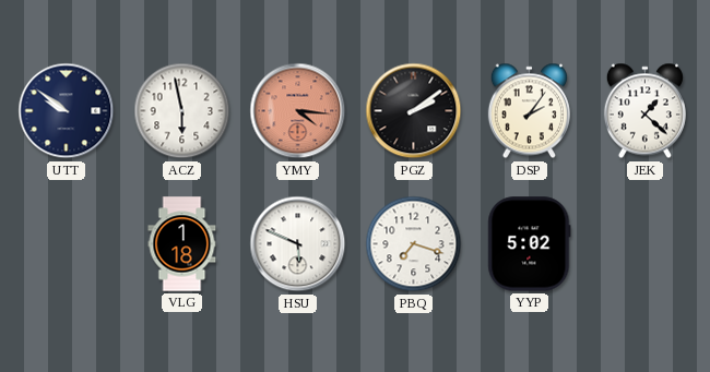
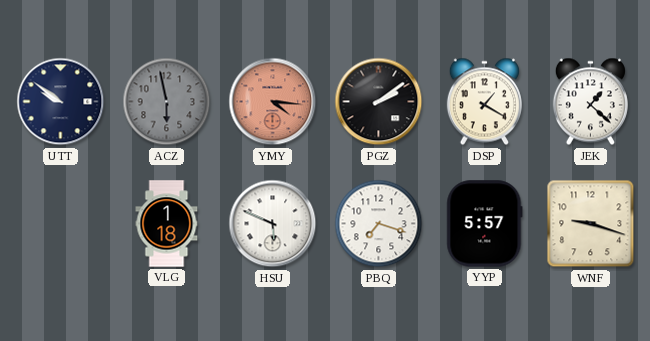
ACZ dial: white -> grey (167, 102)
DSP: 2:06 -> 1:20 (484, 102)
YYP: 5:02 -> 5:57 (485, 224)
WNF: none -> 9:18 (591, 224)
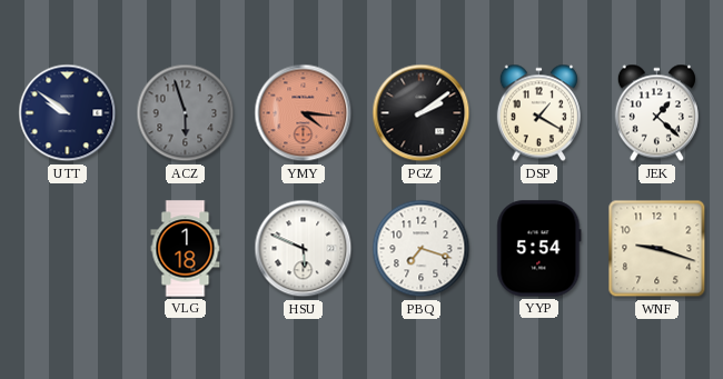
ACZ: 5:58 -> 5:57 (186, 113)
YYP: 5:57 -> 5:54 (539, 249)
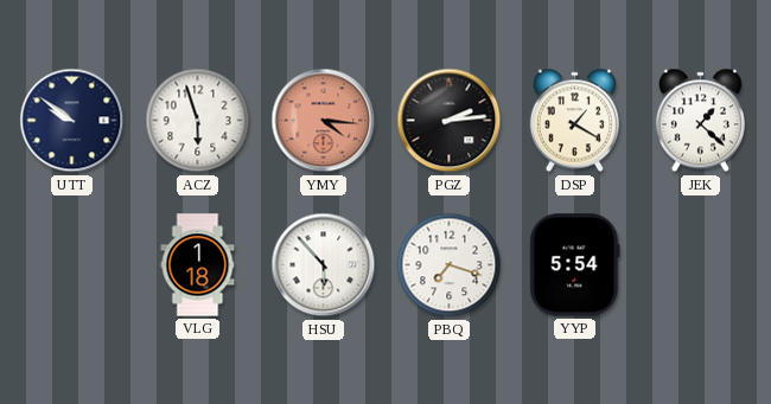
ACZ dial: grey -> white (198, 121)
PGZ: 2:09 -> 2:14 (450, 121)
HSU: 5:49 -> 5:53 (324, 265)
WNF: 9:18 -> none (657, 249)
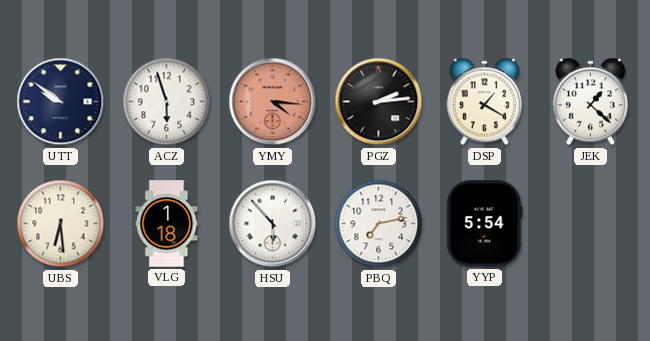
UBS: none -> 6:29 (61, 224)
PBQ: 7:18 -> 7:13 (379, 224)
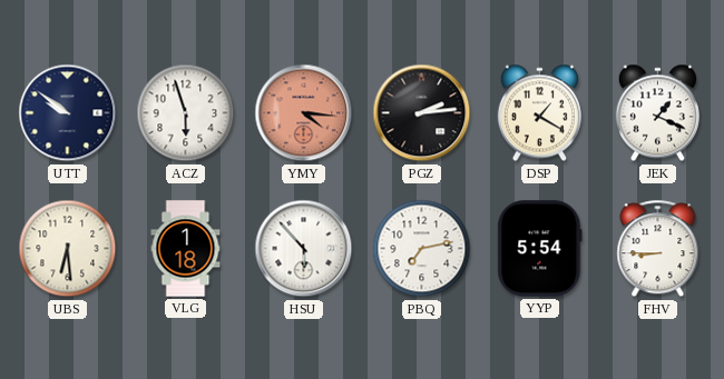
JEK: 1:22 -> 1:19 (657, 113)
FHV: none -> 8:45 (658, 249)
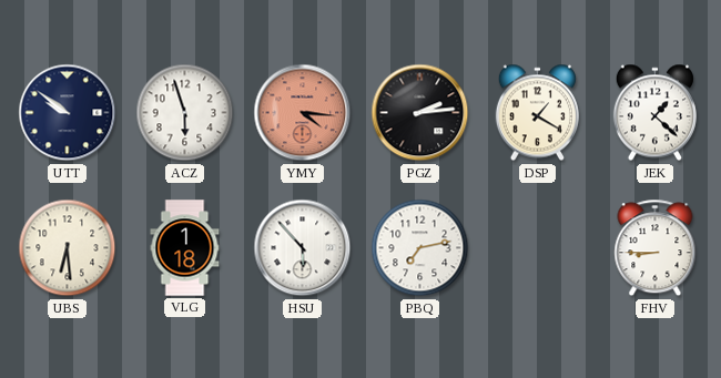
JEK: 1:19 -> 1:22 (654, 113)
YYP: 5:54 -> none (540, 249)
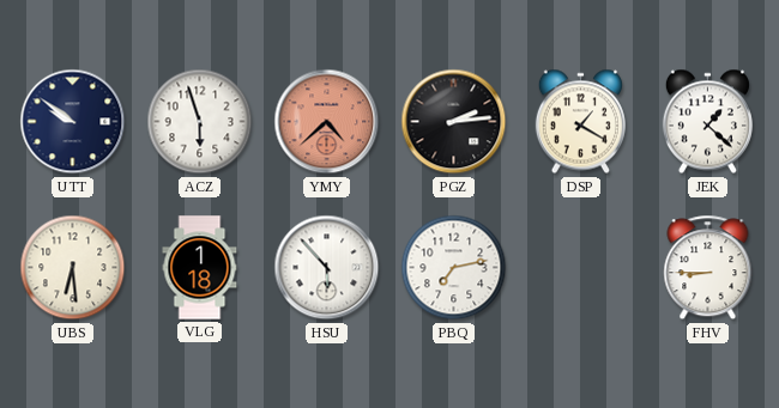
YMY: 4:16 -> 4:38 (327, 122)
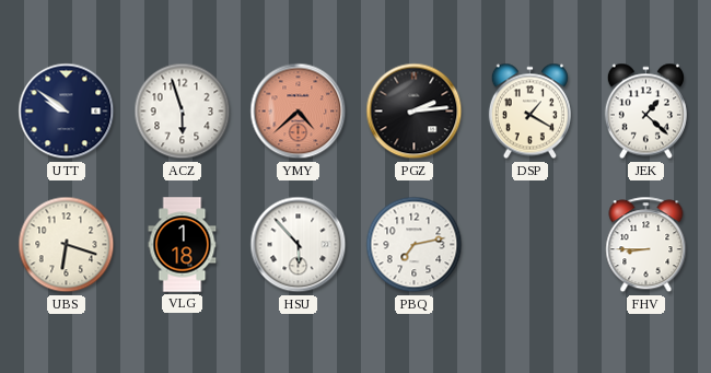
UBS: 6:29 -> 6:18 (67, 245)
